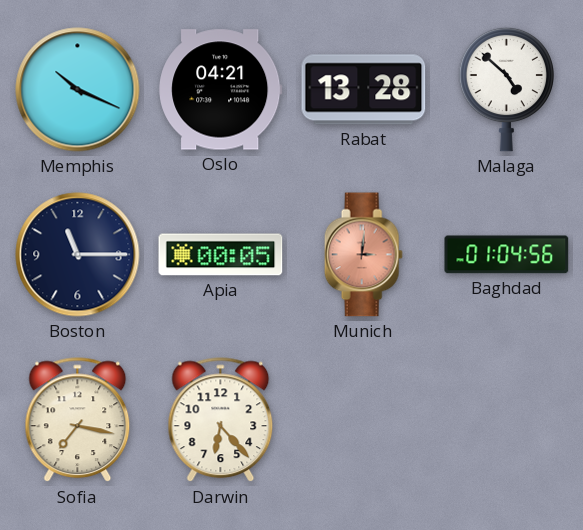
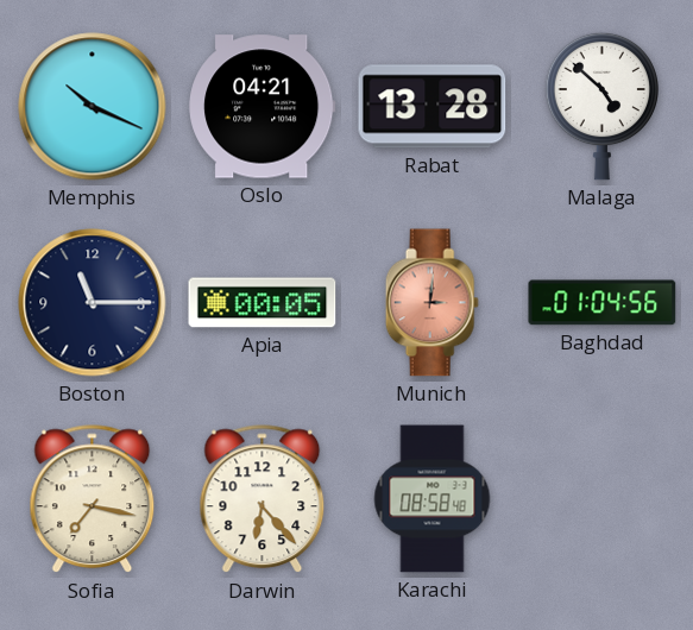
Karachi: none -> 08:58 (433, 499)
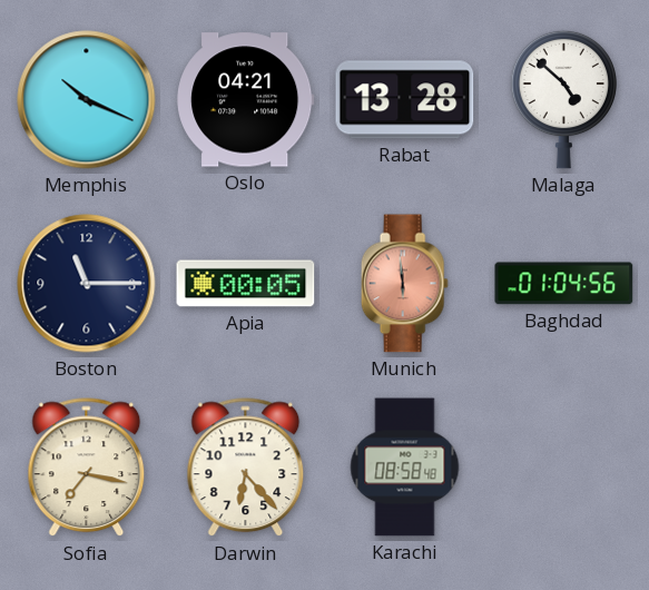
Munich: 3:01 -> 5:59 (404, 284)
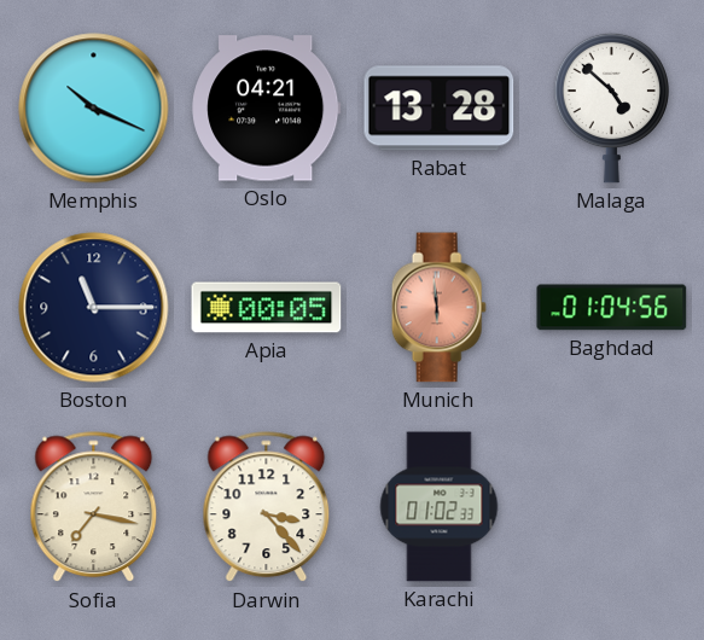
Darwin: 6:23 -> 3:23 (267, 507)
Karachi: 08:58 -> 01:02 (440, 507)
